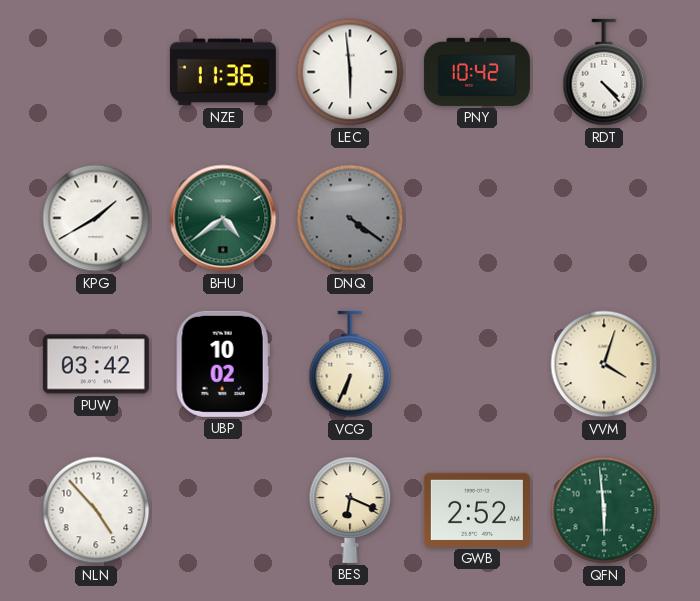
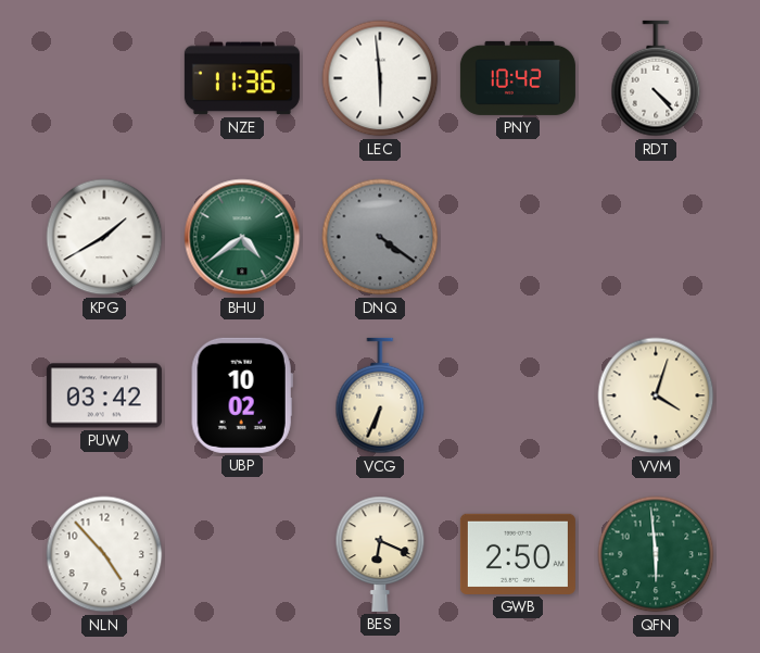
GWB: 2:52 -> 2:50 (518, 554)
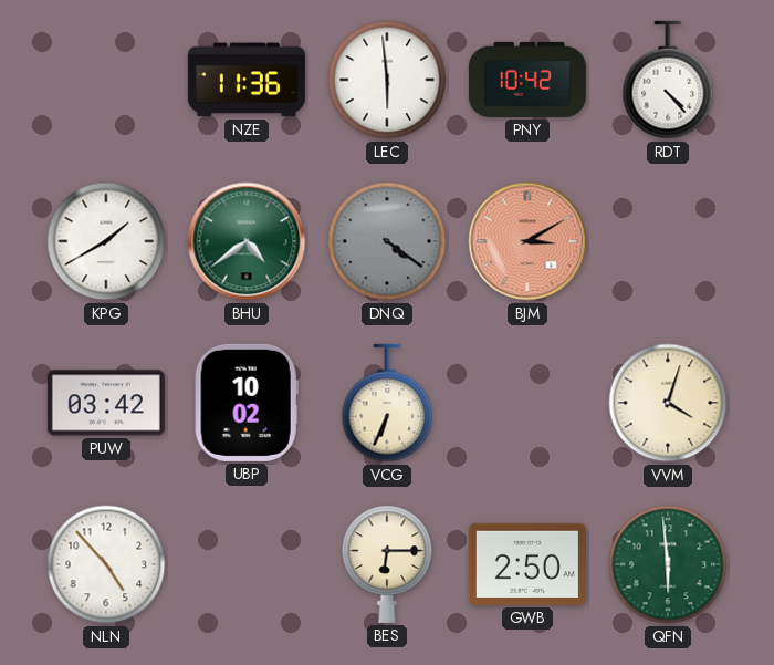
BJM: none -> 3:10 (527, 241)
BES: 6:19 -> 6:15 (387, 564)
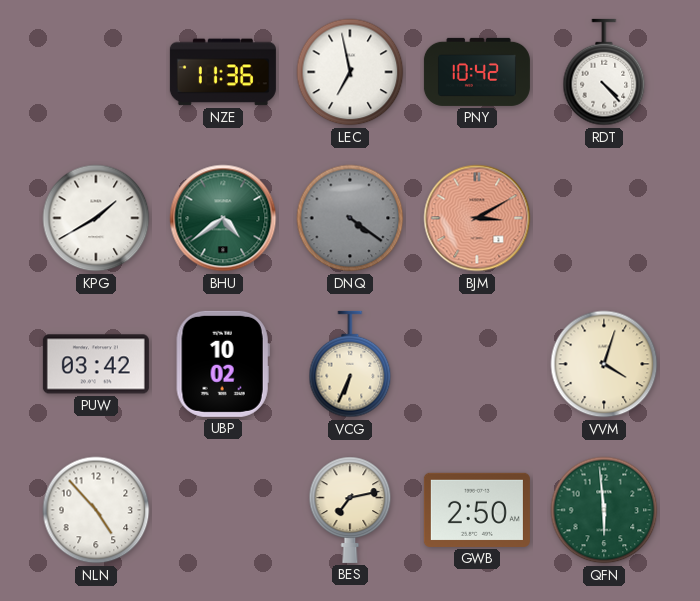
LEC: 5:59 -> 6:58 (350, 72)
BES: 6:15 -> 7:13 (350, 510)
